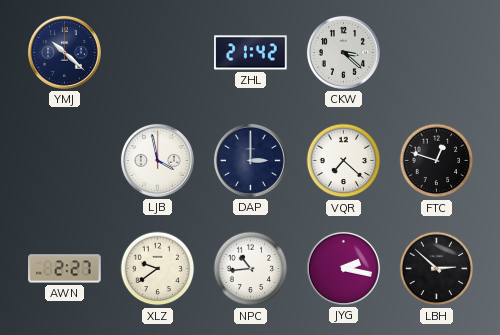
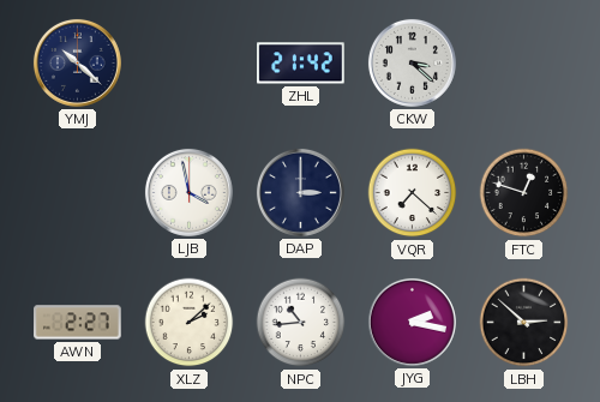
XLZ: 9:39 -> 2:08 (190, 323)
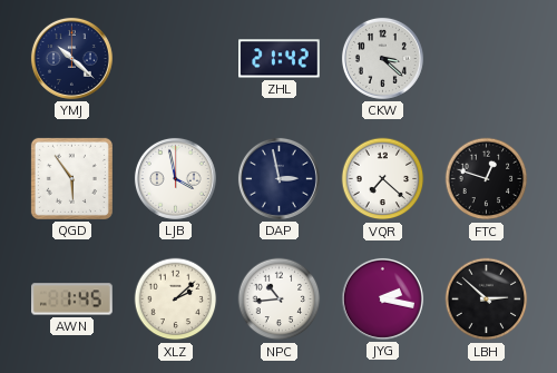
QGD: none -> 5:54 (71, 178)
DAP: 3:00 -> 2:58 (278, 178)
AWN: 2:27 -> 1:45 (72, 300)
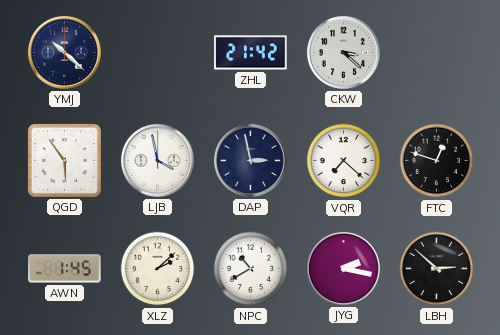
NPC: 10:44 -> 10:40 (251, 269)
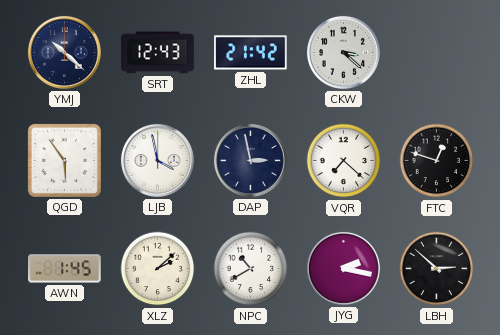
SRT: none -> 12:43 (158, 53)
